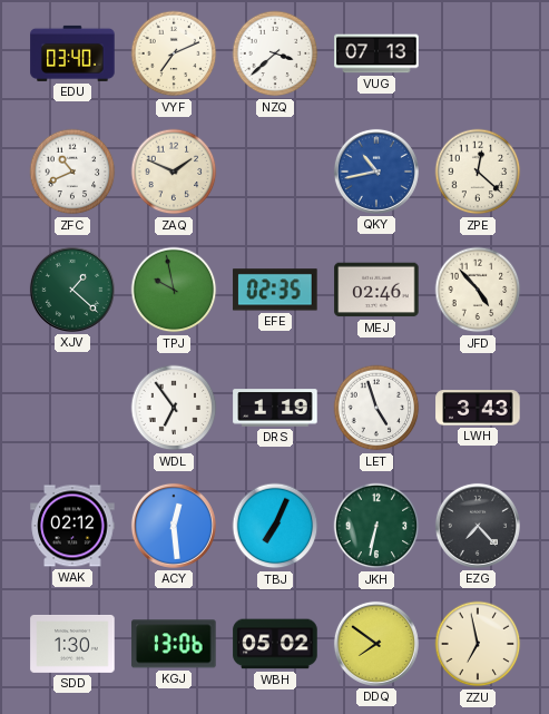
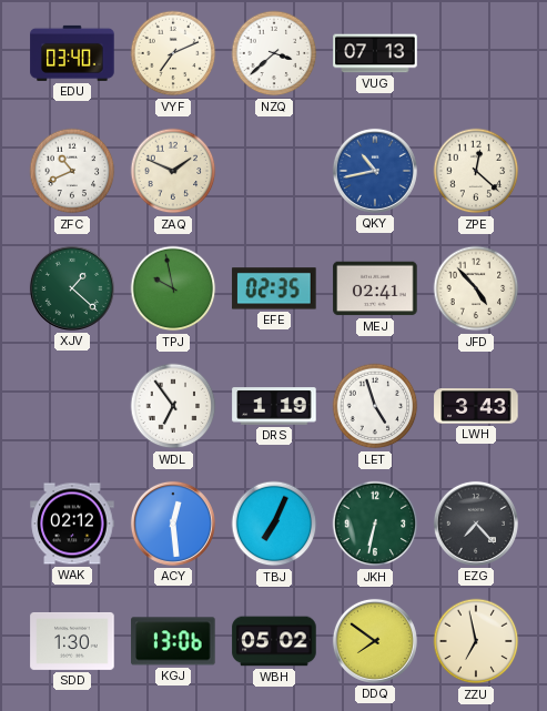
MEJ: 02:46 -> 02:41 (375, 288)
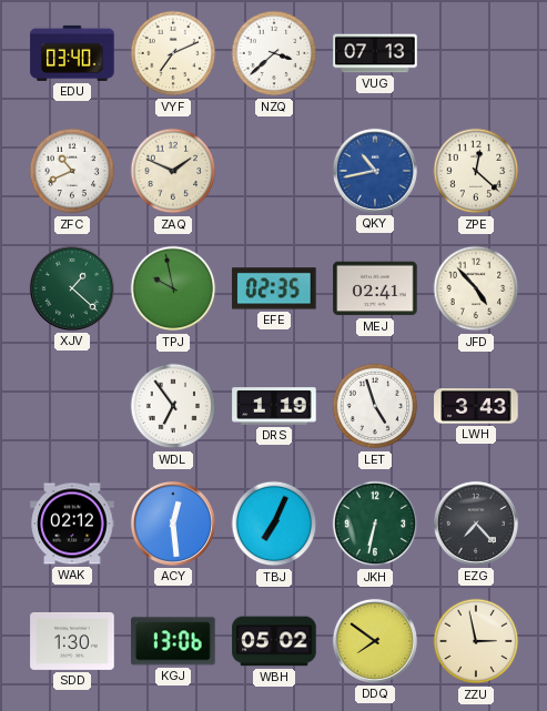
ZZU: 6:58 -> 2:58 (476, 641)
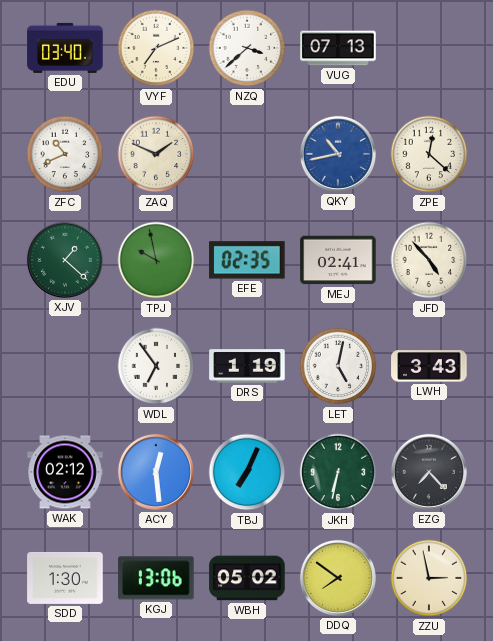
LET: 4:57 -> 5:02 (338, 366)
